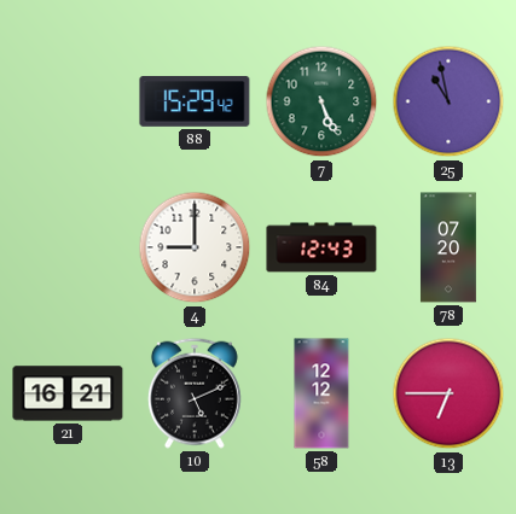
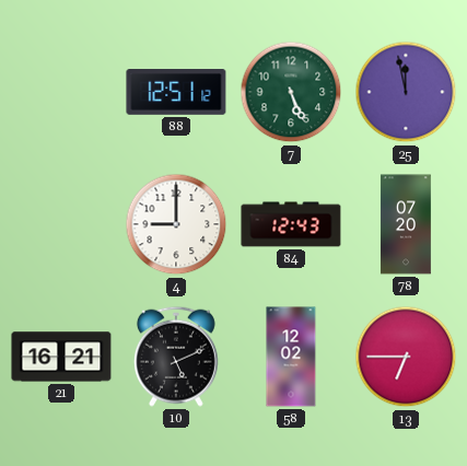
88: 15:29 -> 12:51 (176, 93)
25: 10:58 -> 11:58 (406, 92)
58: 12:12 -> 12:02 (291, 357)
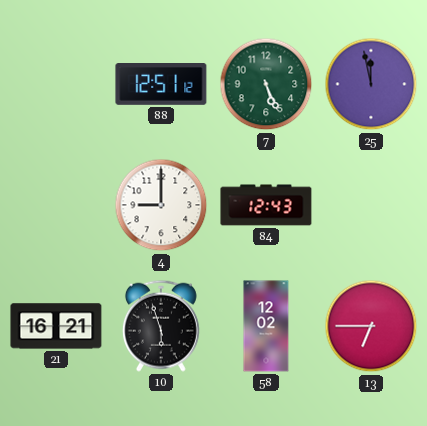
78: 07:20 -> none (406, 224)
10: 5:11 -> 5:57 (161, 326)
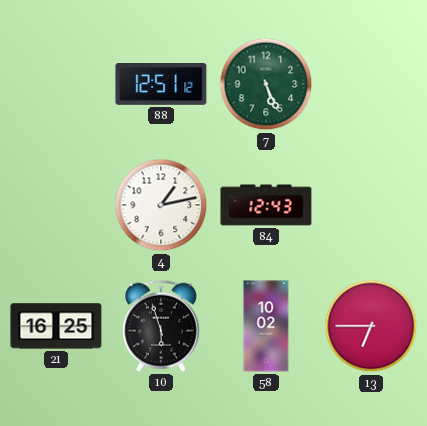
25: 11:58 -> none (371, 84)
4: 9:00 -> 1:13 (161, 205)
21: 16:21 -> 16:25 (56, 326)
58: 12:02 -> 10:02 (266, 326)
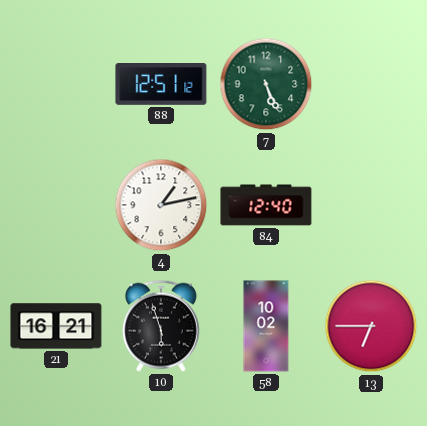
84: 12:43 -> 12:40 (266, 205)
21: 16:25 -> 16:21 (56, 326)
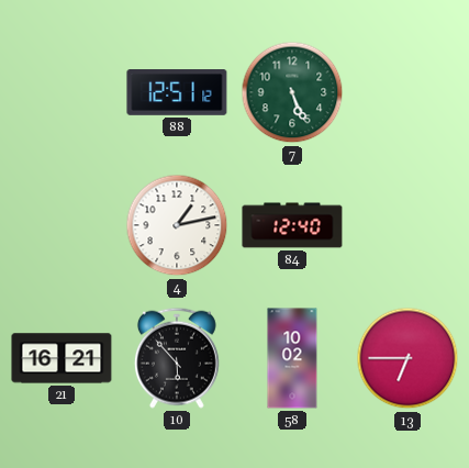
10: 5:57 -> 5:53 (177, 358)
